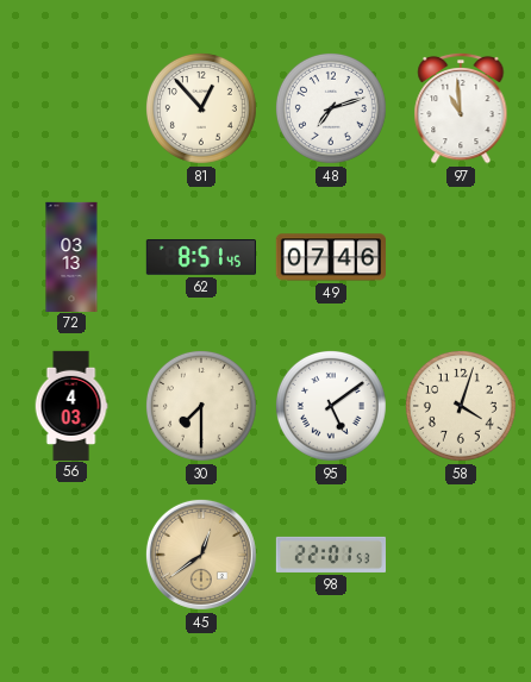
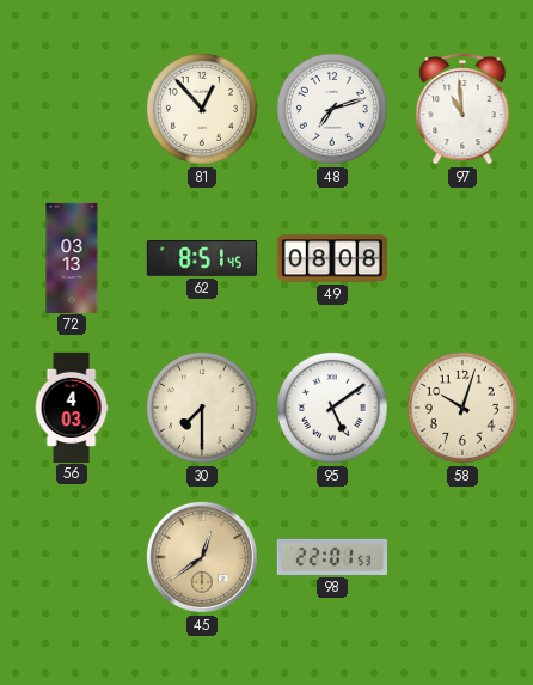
49: 07:46 -> 08:08 (332, 258)
58: 4:03 -> 10:03 (462, 408)
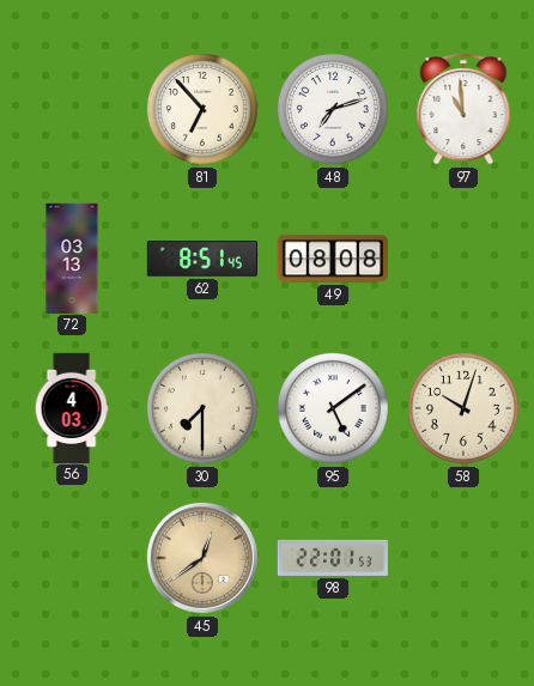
81: 12:53 -> 6:53 (202, 109)
